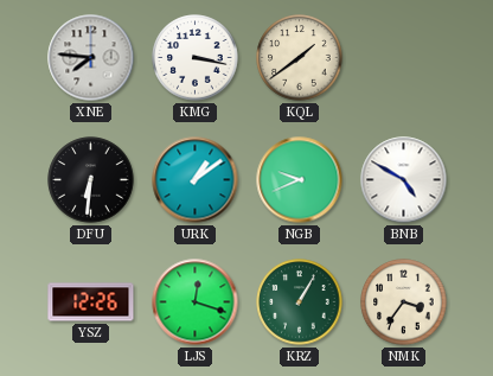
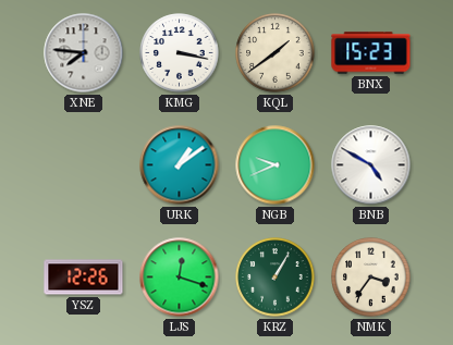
BNX: none -> 15:23 (371, 53)
DFU: 6:31 -> none (91, 180)
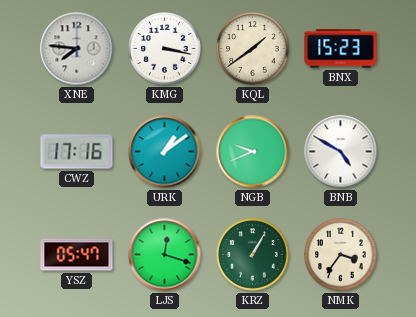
CWZ: none -> 17:16 (77, 152)
YSZ: 12:26 -> 05:47 (77, 255)
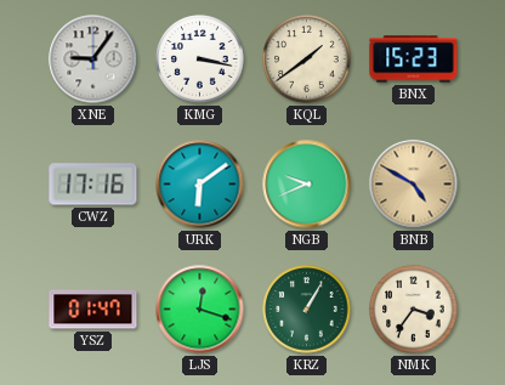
XNE: 7:46 -> 9:06 (93, 60)
URK: 1:09 -> 6:09 (200, 185)
BNB dial: white -> champagne (414, 185)
YSZ: 05:47 -> 01:47 (93, 310)
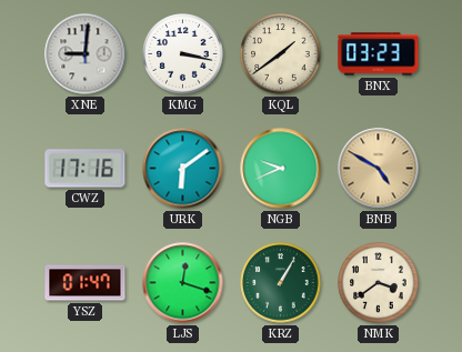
XNE: 9:06 -> 9:01 (86, 54)
BNX: 15:23 -> 03:23 (379, 54)
NMK: 3:36 -> 3:39 (379, 283)
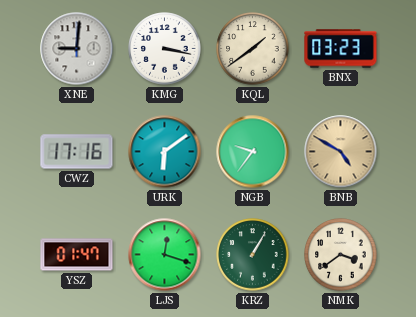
NGB: 9:41 -> 9:36 (253, 152)
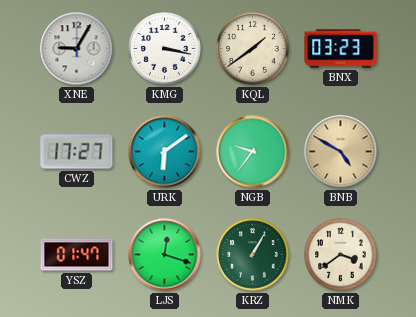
XNE: 9:01 -> 9:05 (77, 49)
CWZ: 17:16 -> 17:27 (77, 152)
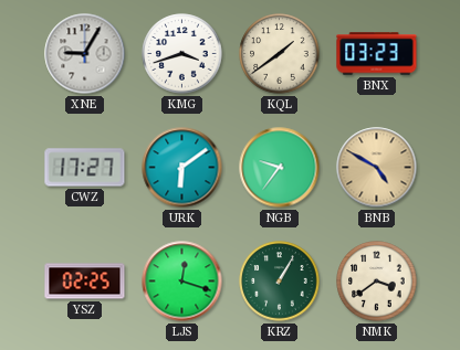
KMG: 3:17 -> 3:42 (182, 54)
YSZ: 01:47 -> 02:25 (85, 282)
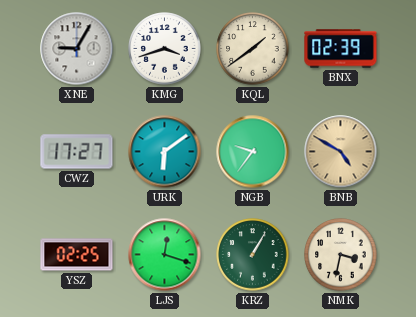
BNX: 03:23 -> 02:39 (341, 49)
NMK: 3:39 -> 3:32 (341, 255)
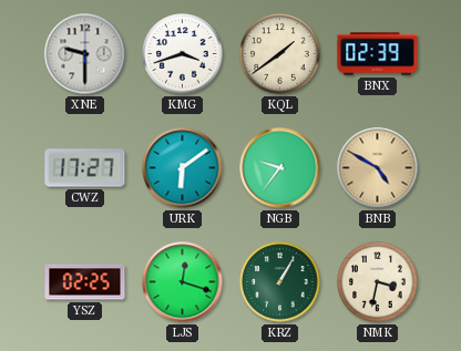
XNE: 9:05 -> 9:30 (85, 54)
